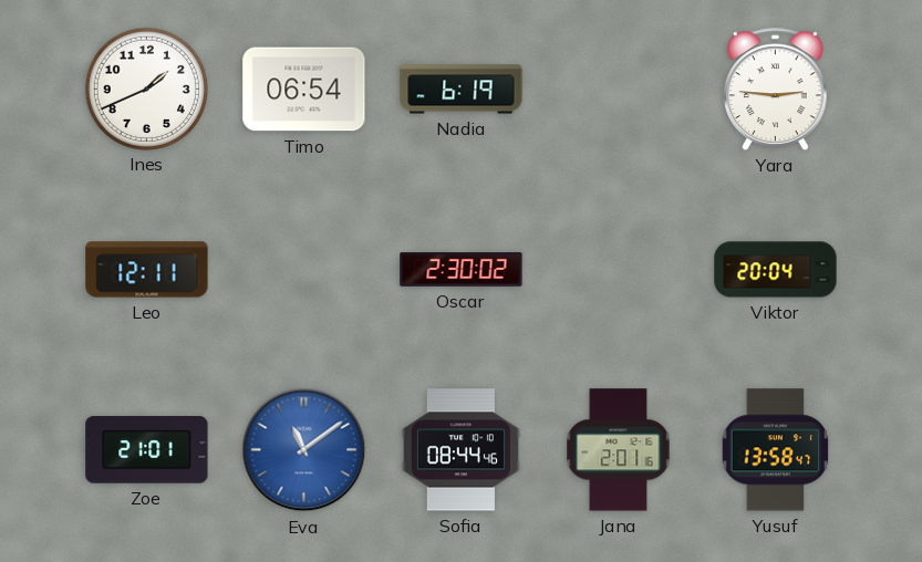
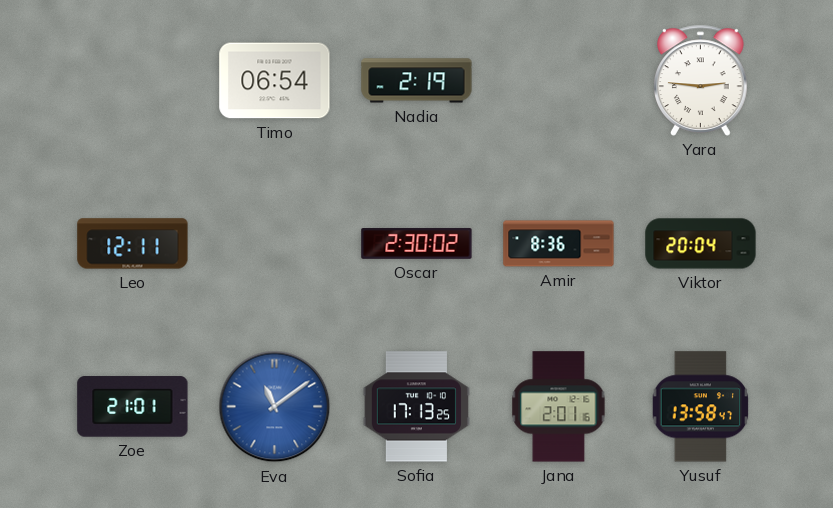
Ines: 1:41 -> none (146, 89)
Nadia: 6:19 -> 2:19 (417, 81)
Amir: none -> 8:36 (559, 244)
Sofia: 08:44 -> 17:13 (416, 407)
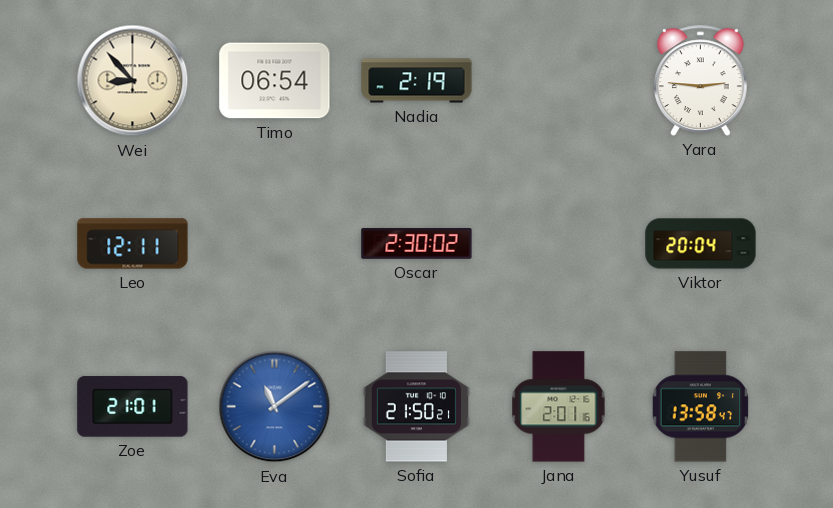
Wei: none -> 8:53 (133, 81)
Amir: 8:36 -> none (559, 244)
Sofia: 17:13 -> 21:50 (416, 407)
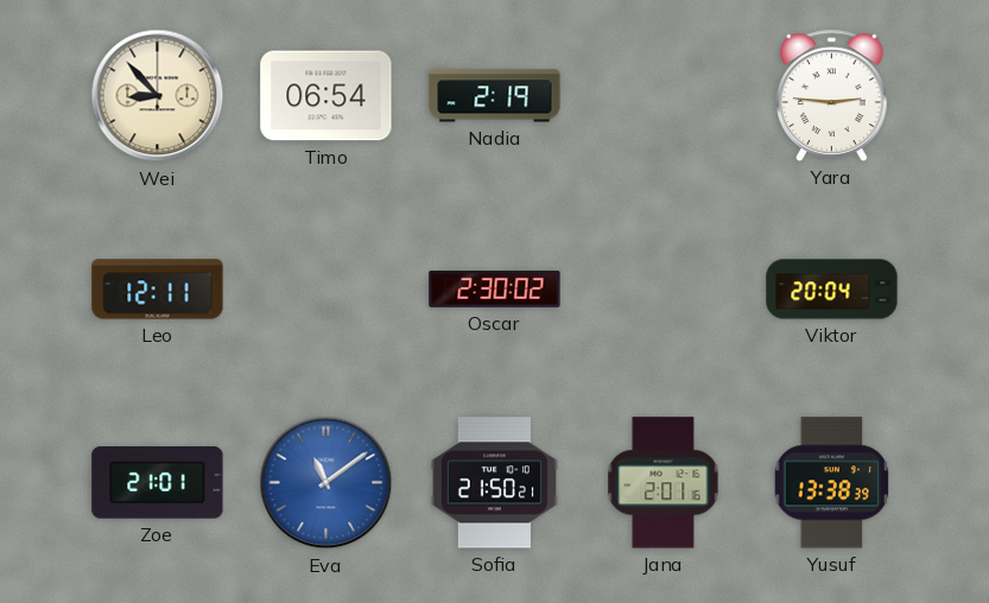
Yusuf: 13:58 -> 13:38 (832, 483)
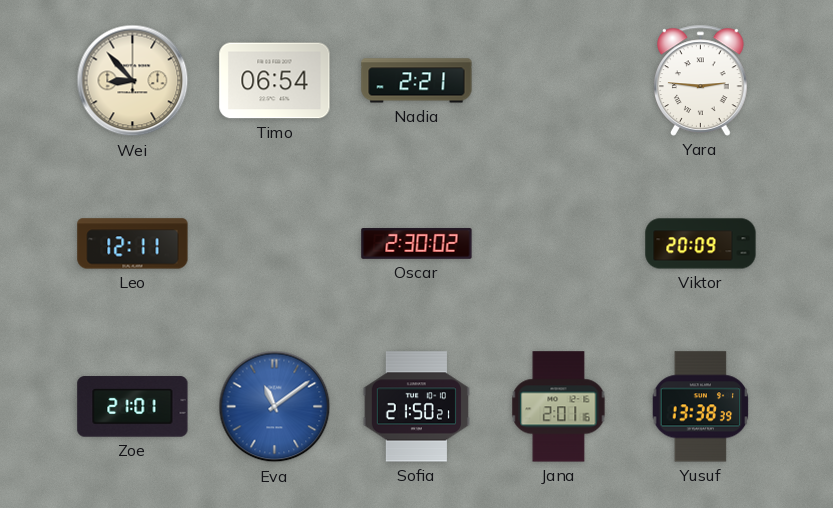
Nadia: 2:19 -> 2:21 (417, 81)
Viktor: 20:04 -> 20:09 (701, 244)
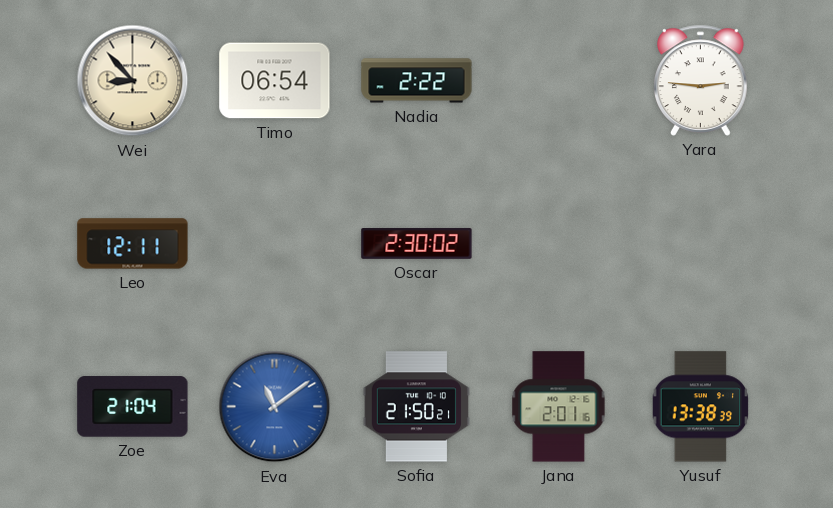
Nadia: 2:21 -> 2:22 (417, 81)
Viktor: 20:09 -> none (701, 244)
Zoe: 21:01 -> 21:04 (133, 407)
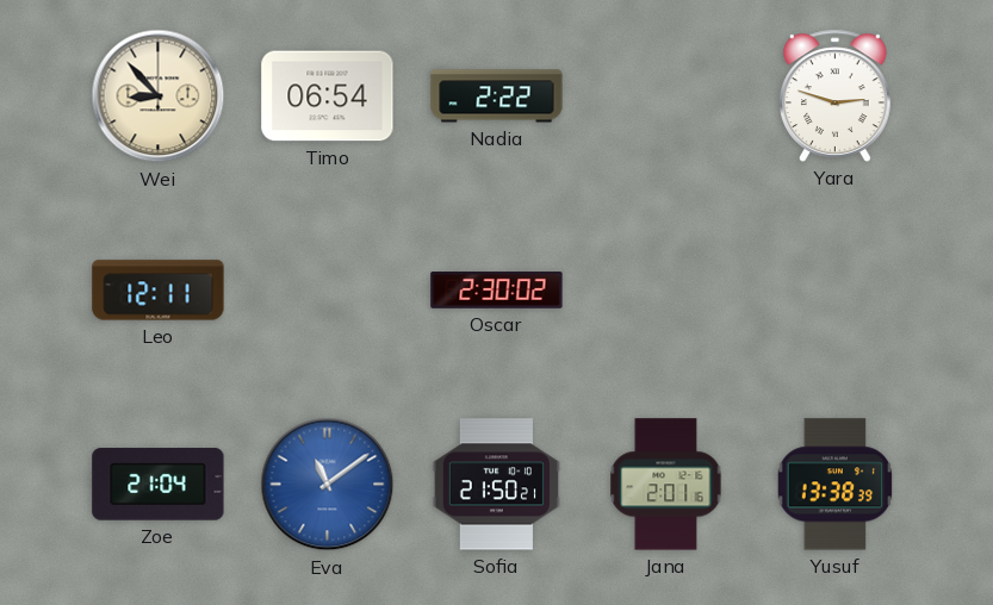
Yara: 2:46 -> 2:48 (836, 95)
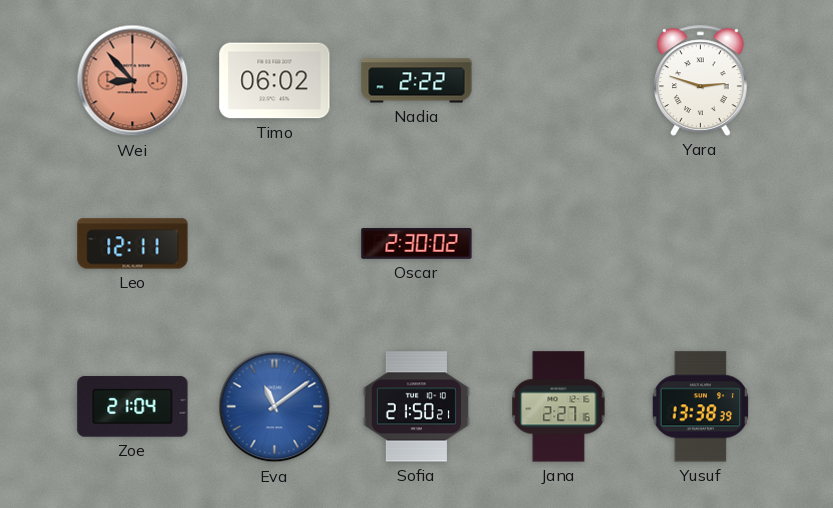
Wei dial: cream -> salmon (133, 81)
Timo: 06:54 -> 06:02 (275, 81)
Jana: 2:01 -> 2:27 (559, 407)
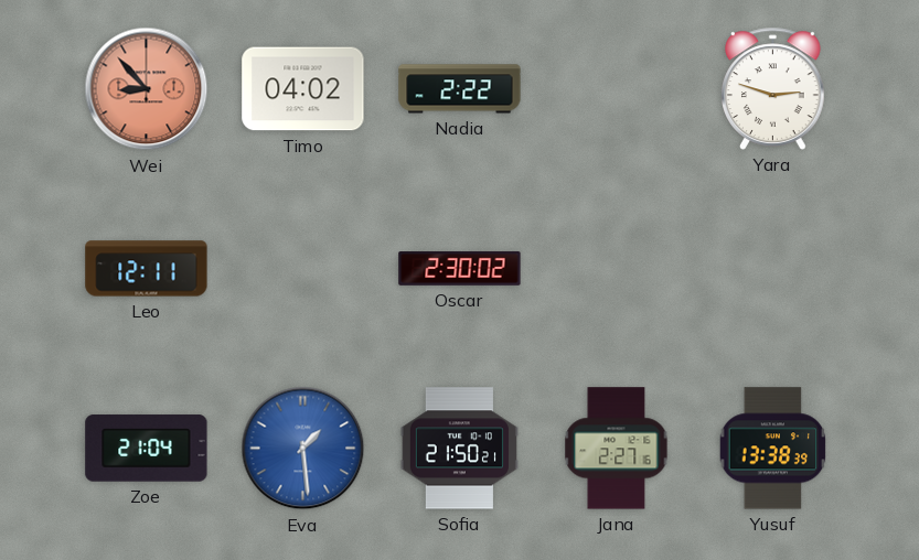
Timo: 06:02 -> 04:02 (303, 89)
Eva: 11:09 -> 1:29 (303, 449)
